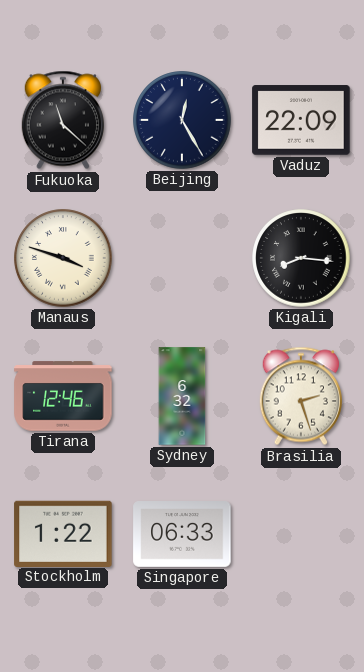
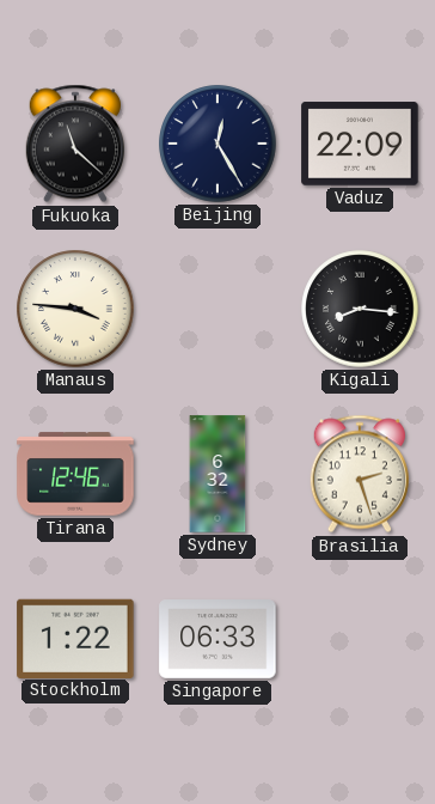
Manaus: 3:48 -> 3:46 (75, 309)
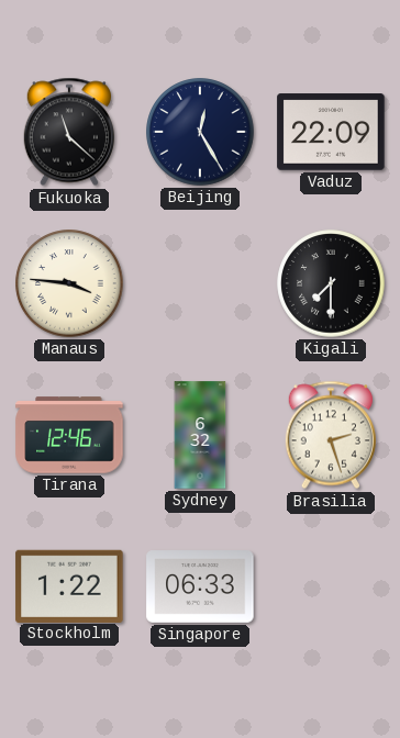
Kigali: 8:16 -> 7:30 (331, 283)
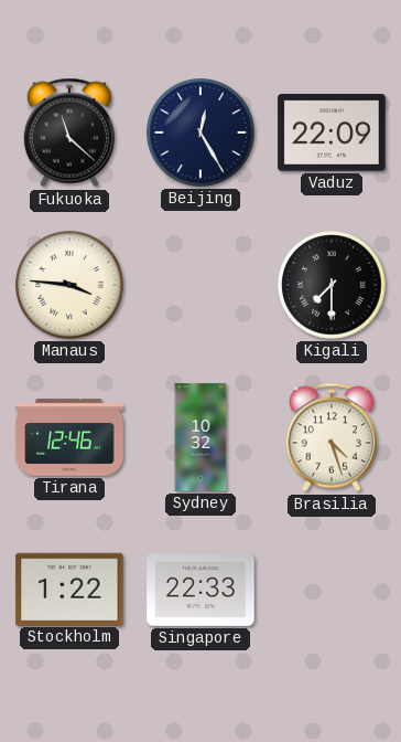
Sydney: 6:32 -> 10:32 (201, 437)
Brasilia: 2:27 -> 4:27 (332, 437)
Singapore: 06:33 -> 22:33 (201, 591)
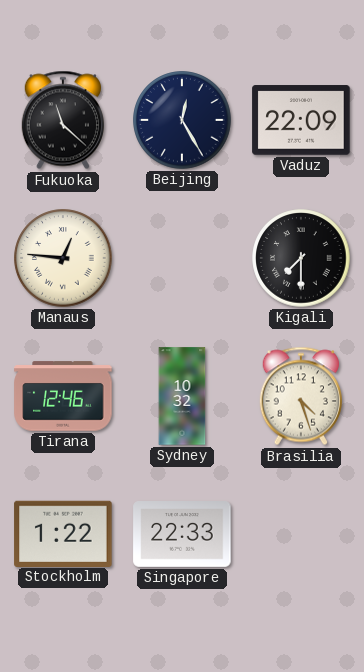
Manaus: 3:46 -> 12:46 (63, 258)
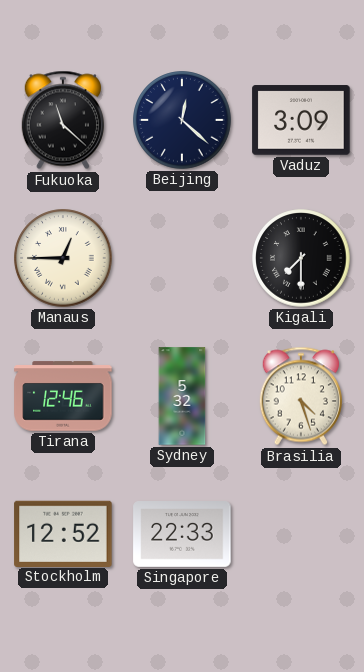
Beijing: 12:25 -> 12:22 (182, 120)
Vaduz: 22:09 -> 3:09 (301, 120)
Manaus: 12:46 -> 12:45 (63, 258)
Sydney: 10:32 -> 5:32 (182, 396)
Stockholm: 1:22 -> 12:52 (63, 533)
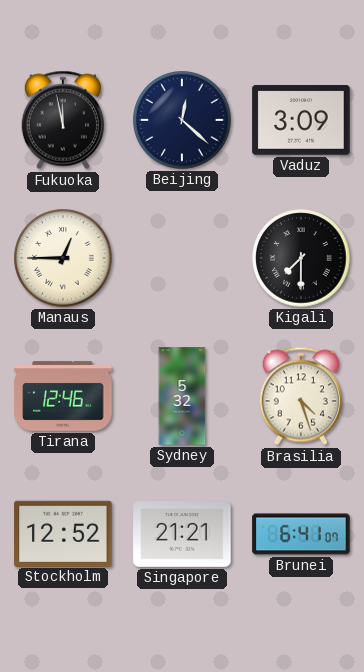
Fukuoka: 11:22 -> 11:58 (63, 120)
Singapore: 22:33 -> 21:21 (182, 535)
Brunei: none -> 6:41 (301, 534)
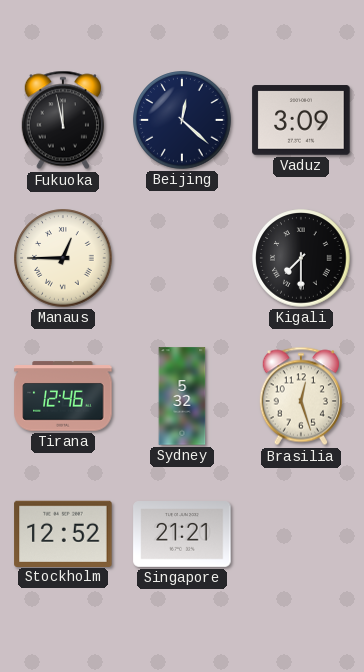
Brasilia: 4:27 -> 12:27 (301, 396)
Brunei: 6:41 -> none (301, 534)
